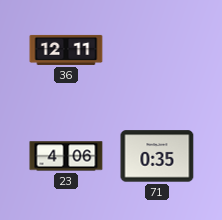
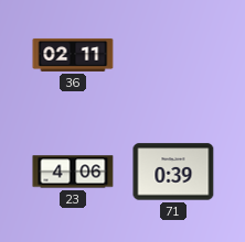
36: 12:11 -> 02:11 (73, 55)
71: 0:35 -> 0:39 (173, 172)
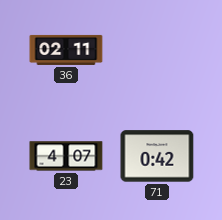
23: 4:06 -> 4:07 (66, 156)
71: 0:39 -> 0:42 (157, 156)
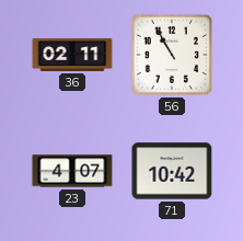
56: none -> 10:55 (172, 55)
71: 0:42 -> 10:42 (172, 171)
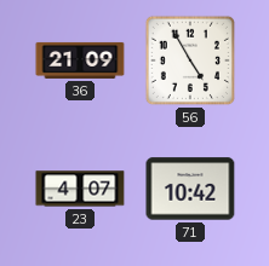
36: 02:11 -> 21:09 (80, 60)
56: 10:55 -> 4:55 (190, 60)
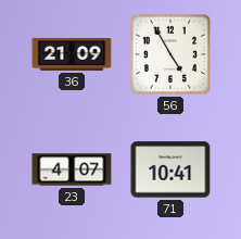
71: 10:42 -> 10:41 (170, 169)
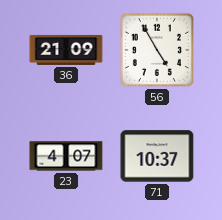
71: 10:41 -> 10:37 (157, 156)
